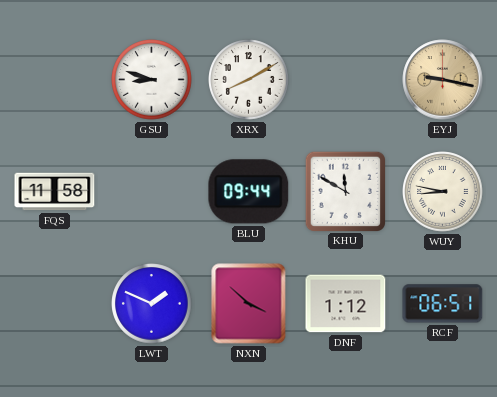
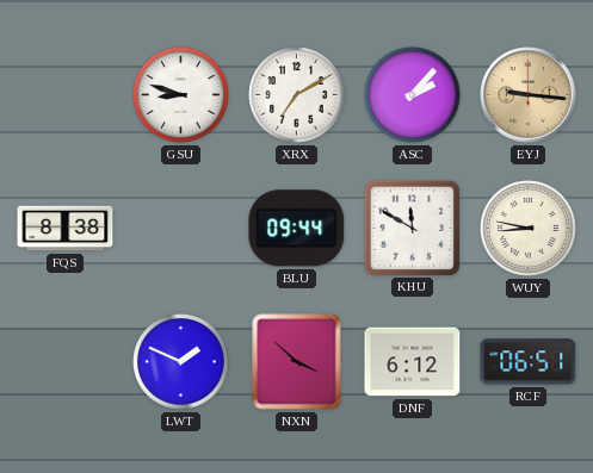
XRX: 8:10 -> 7:10 (297, 95)
ASC: none -> 2:07 (413, 95)
EYJ: 9:17 -> 9:16 (529, 95)
FQS: 11:58 -> 8:38 (66, 229)
DNF: 1:12 -> 6:12 (413, 362)
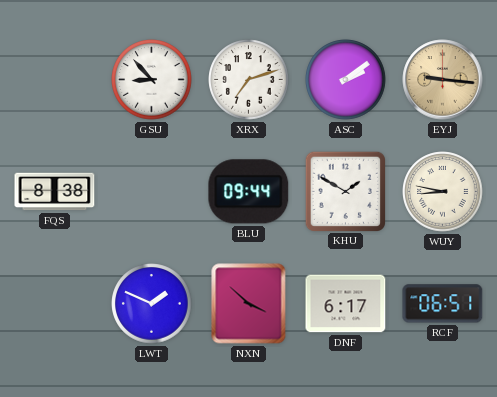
GSU: 8:48 -> 8:53 (152, 80)
XRX: 7:10 -> 7:12 (249, 80)
ASC: 2:07 -> 2:09 (346, 80)
KHU: 11:50 -> 1:50 (345, 191)
DNF: 6:12 -> 6:17 (346, 304)
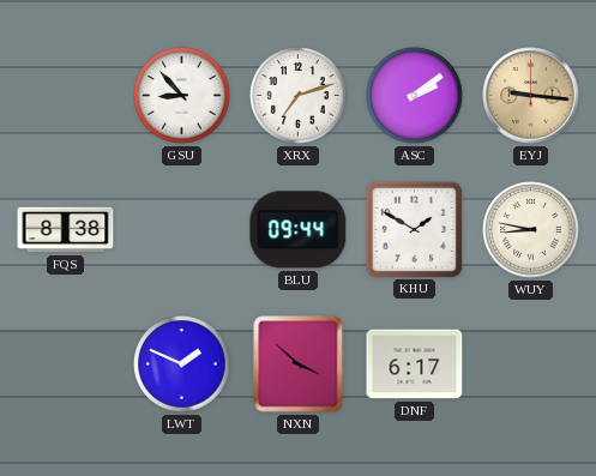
RCF: 06:51 -> none (443, 304)
